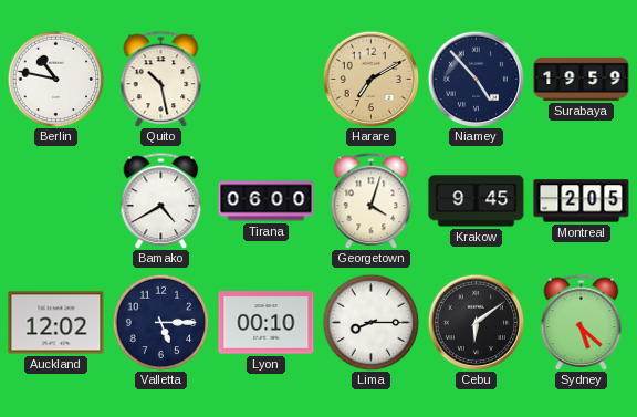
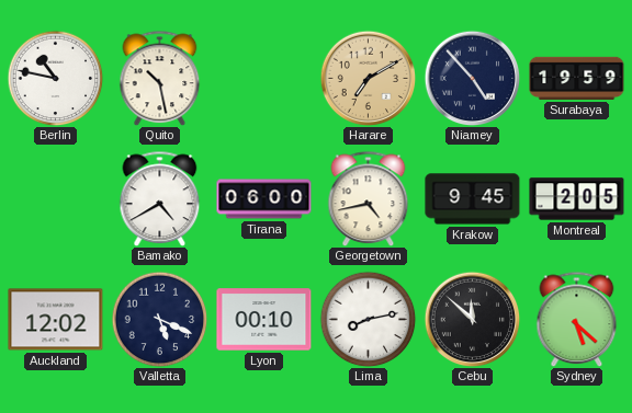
Georgetown: 4:03 -> 4:43 (369, 198)
Valletta: 5:15 -> 5:19 (159, 319)
Lima: 8:15 -> 8:13 (368, 319)
Cebu: 6:09 -> 11:52 (472, 319)
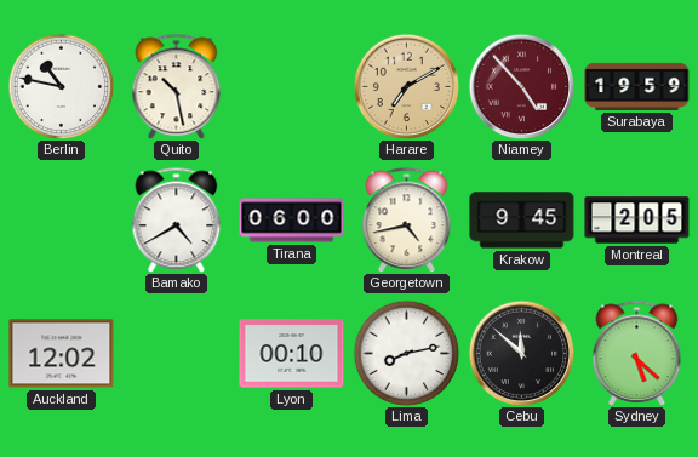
Niamey dial: navy -> burgundy (521, 86)
Valletta: 5:19 -> none (159, 319)
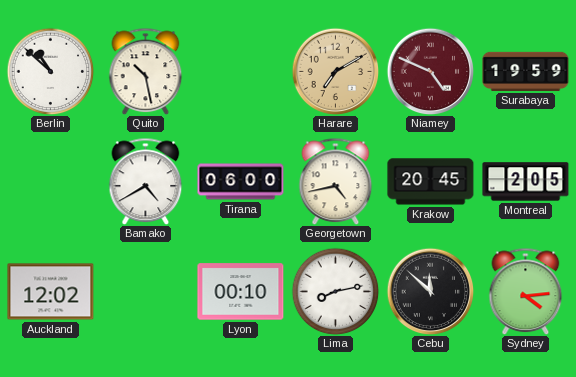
Berlin: 10:47 -> 10:52 (50, 71)
Niamey: 4:53 -> 4:49 (430, 71)
Krakow: 9:45 -> 20:45 (431, 182)
Sydney: 5:22 -> 4:14 (526, 291)
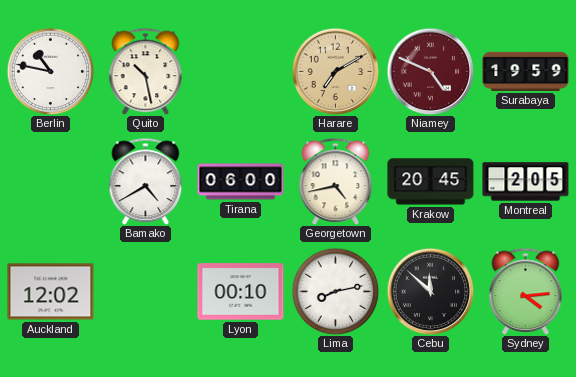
Berlin: 10:52 -> 10:47 (50, 71)
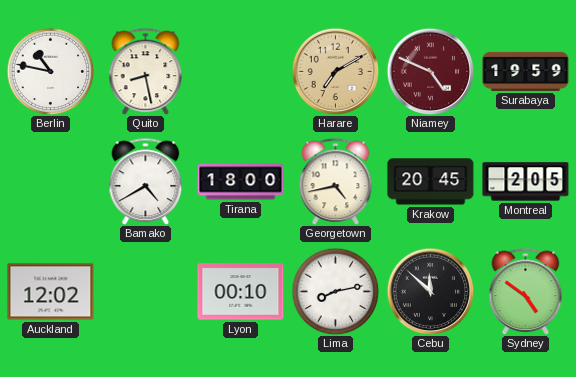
Quito: 10:28 -> 8:28 (146, 71)
Tirana: 06:00 -> 18:00 (241, 182)
Sydney: 4:14 -> 4:51 (526, 291)
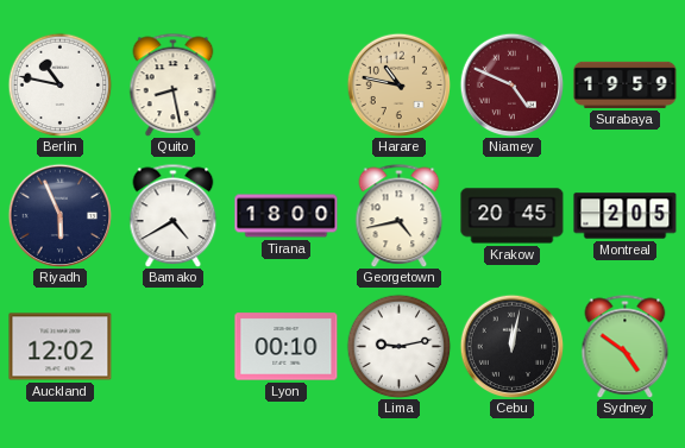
Harare: 7:10 -> 10:47 (398, 84)
Riyadh: none -> 5:56 (59, 215)
Lima: 8:13 -> 9:13 (398, 346)
Cebu: 11:52 -> 12:02 (511, 346)
